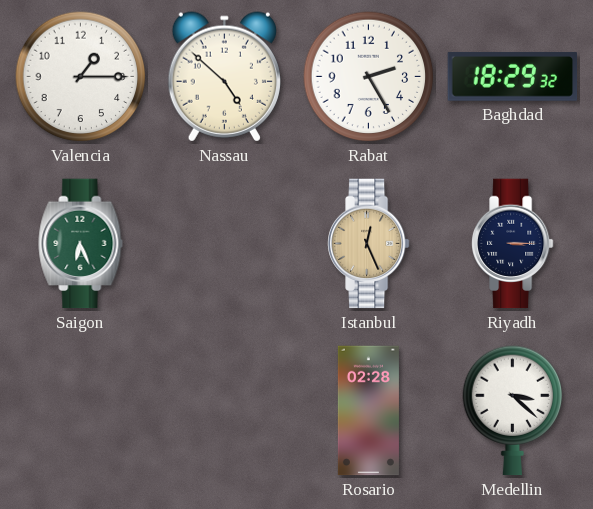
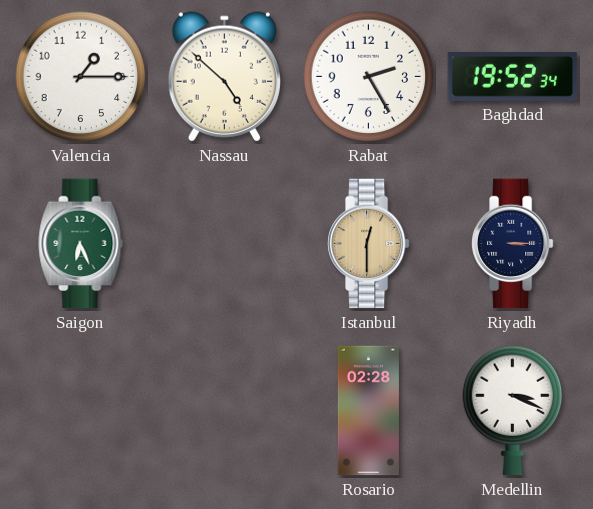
Baghdad: 18:29 -> 19:52 (513, 76)
Istanbul: 12:26 -> 12:30 (369, 244)
Medellin: 3:22 -> 3:19 (513, 411)
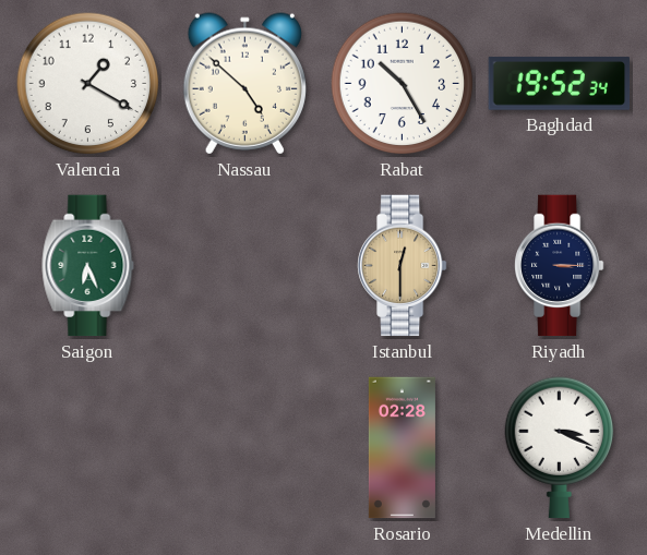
Valencia: 1:15 -> 1:20 (88, 84)
Rabat: 2:25 -> 10:25 (403, 84)
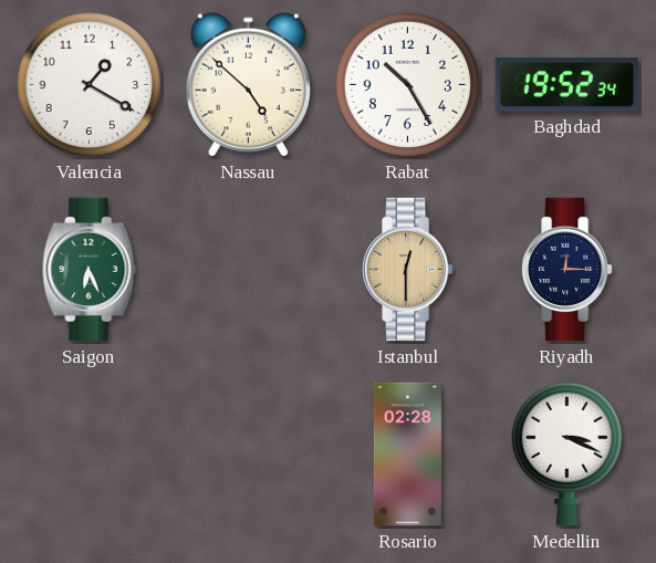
Riyadh: 3:15 -> 12:15 (568, 270)
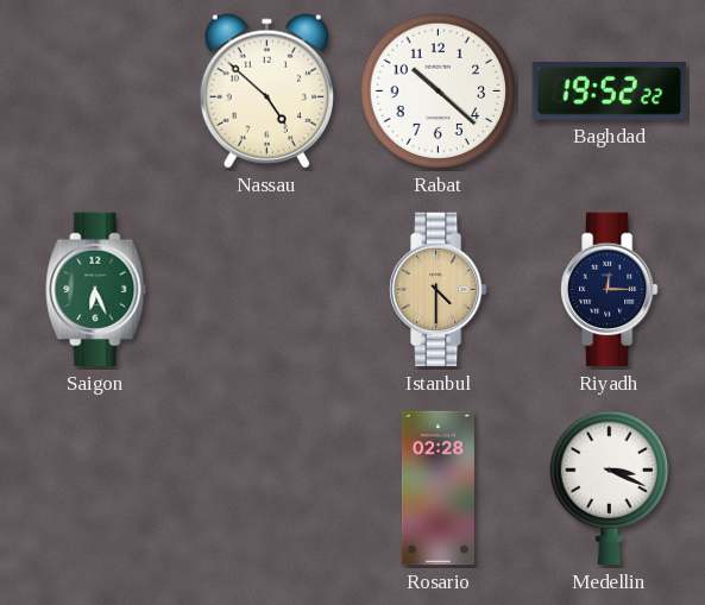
Valencia: 1:20 -> none (90, 85)
Rabat: 10:25 -> 10:22 (439, 92)
Baghdad: 19:52:34 -> 19:52:22 (610, 90)
Istanbul: 12:30 -> 4:30 (439, 290)
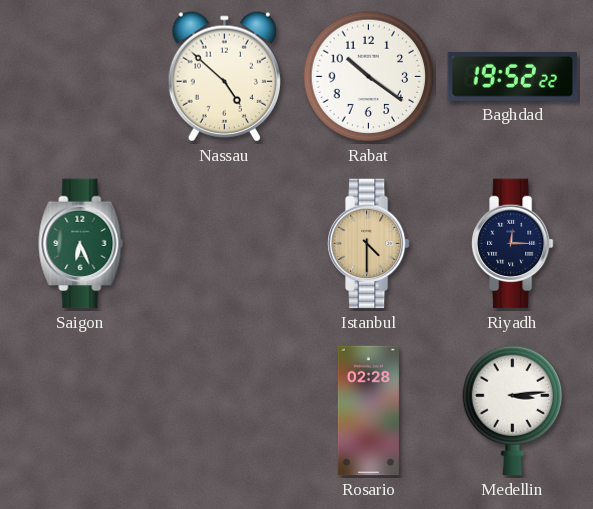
Rabat: 10:22 -> 10:21 (369, 77)
Medellin: 3:19 -> 3:14 (513, 411)
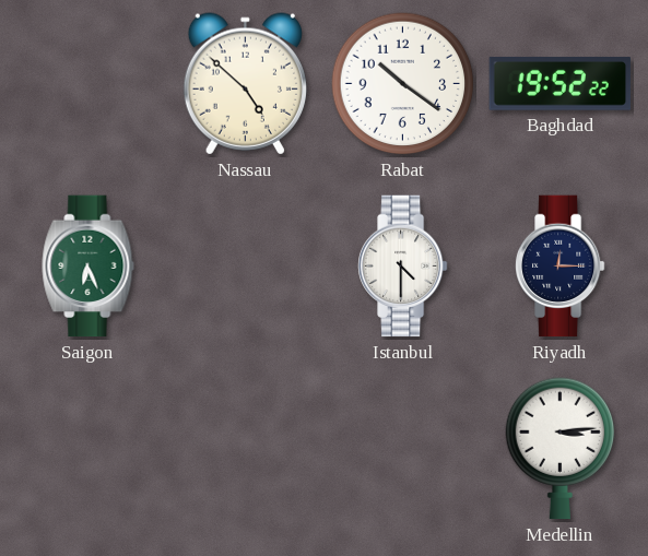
Istanbul dial: champagne -> white (403, 267)
Rosario: 02:28 -> none (368, 411)
